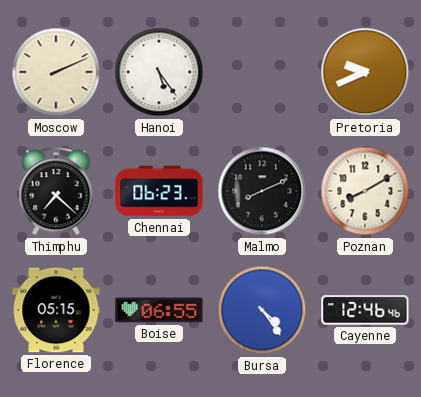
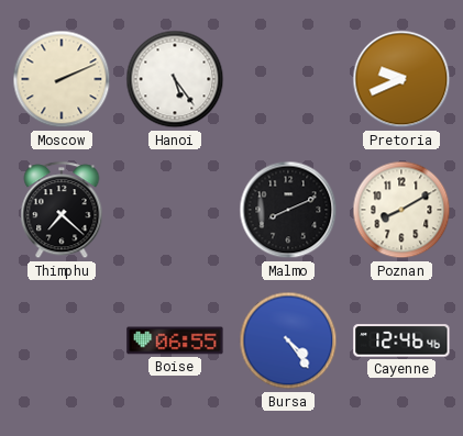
Chennai: 06:23 -> none (159, 191)
Florence: 05:15 -> none (56, 310)
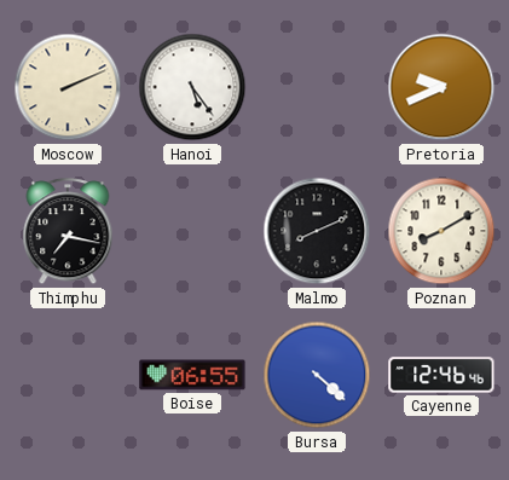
Thimphu: 7:22 -> 7:17 (68, 232)
Bursa: 4:24 -> 4:22 (317, 375)
